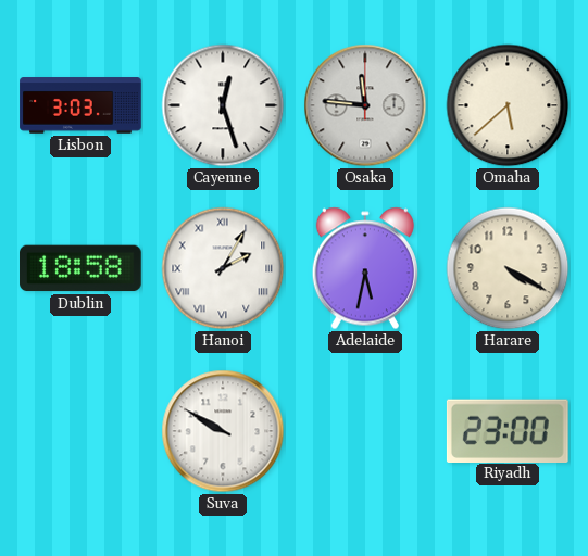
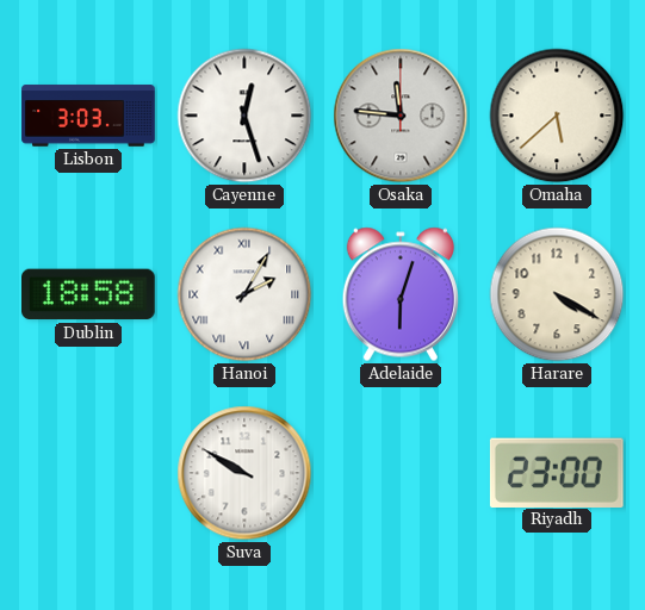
Adelaide: 5:32 -> 6:03 (401, 294)
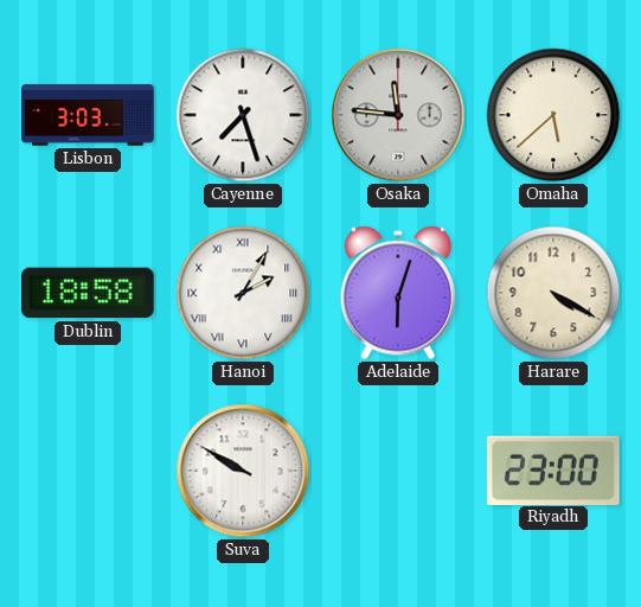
Cayenne: 12:27 -> 7:27 (243, 115)
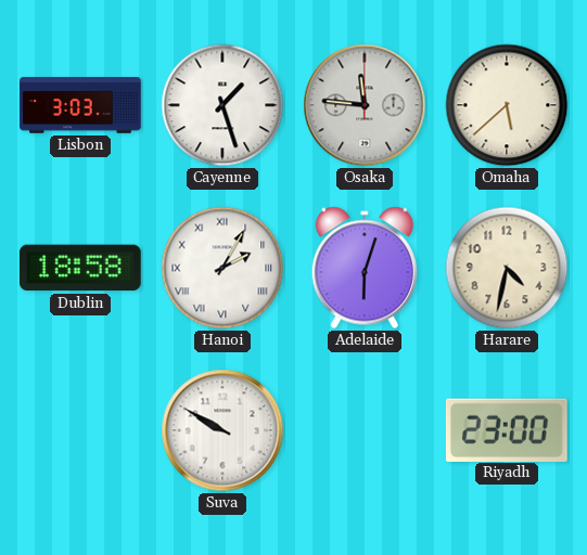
Cayenne: 7:27 -> 1:27 (222, 105)
Harare: 4:20 -> 4:32 (507, 268)
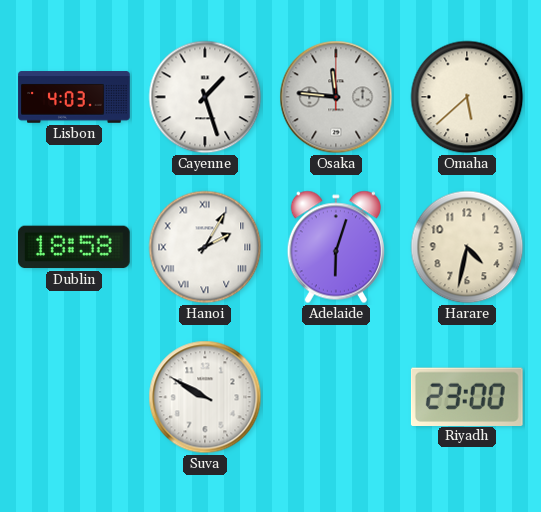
Lisbon: 3:03 -> 4:03 (74, 97)
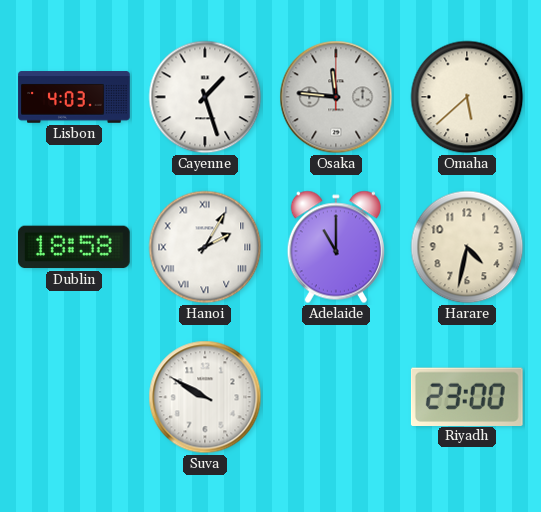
Adelaide: 6:03 -> 11:00 (336, 247)
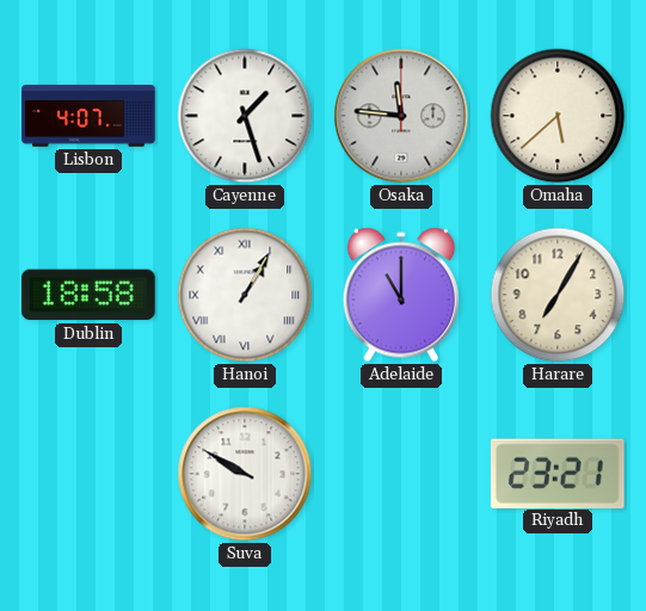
Lisbon: 4:03 -> 4:07 (88, 116)
Hanoi: 2:05 -> 1:05 (245, 295)
Harare: 4:32 -> 7:05 (558, 295)
Riyadh: 23:00 -> 23:21 (558, 473)
